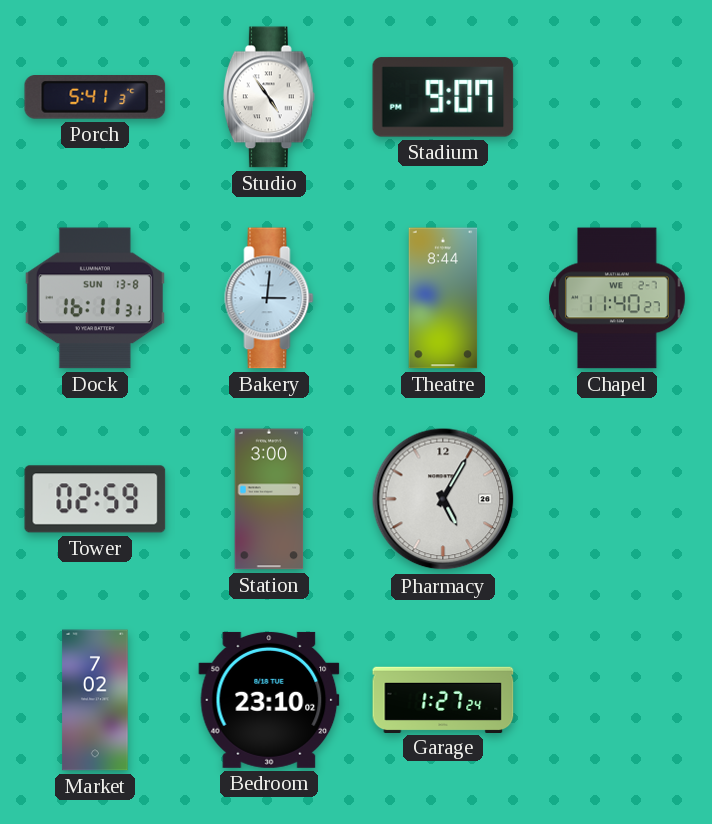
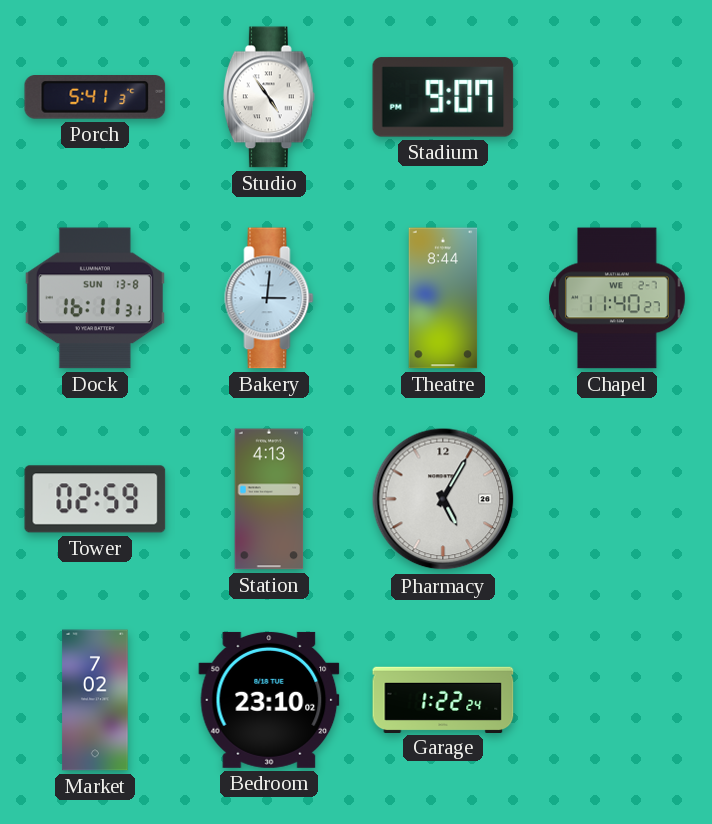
Station: 3:00 -> 4:13 (269, 499)
Garage: 1:27 -> 1:22 (443, 699)
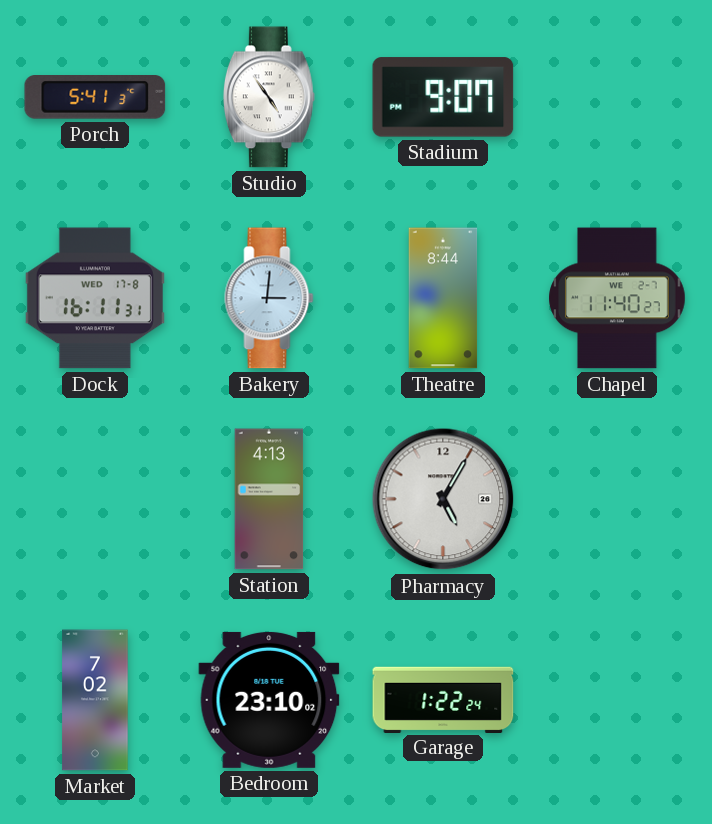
Dock date: SUN 13-8 -> WED 17-8 (95, 298)
Tower: 02:59 -> none (95, 499)
